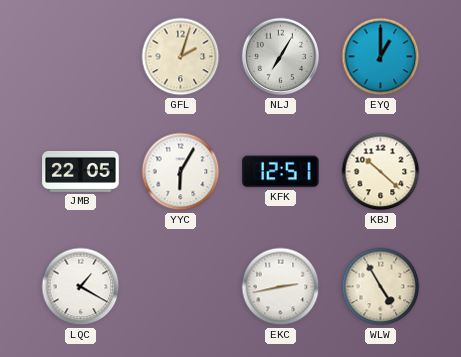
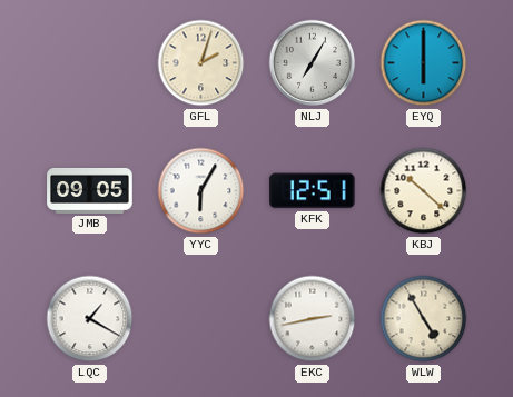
EYQ: 1:00 -> 6:00 (424, 63)
JMB: 22:05 -> 09:05 (90, 190)
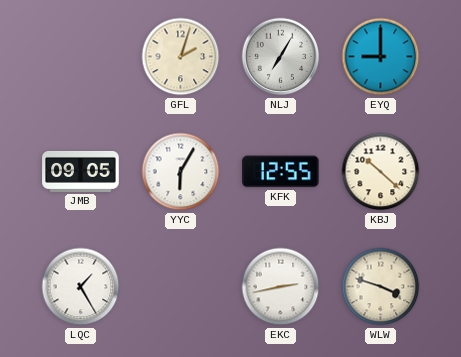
EYQ: 6:00 -> 9:00 (381, 57)
KFK: 12:51 -> 12:55 (281, 172)
LQC: 1:20 -> 1:25 (81, 287)
WLW: 4:55 -> 3:48 (381, 287)
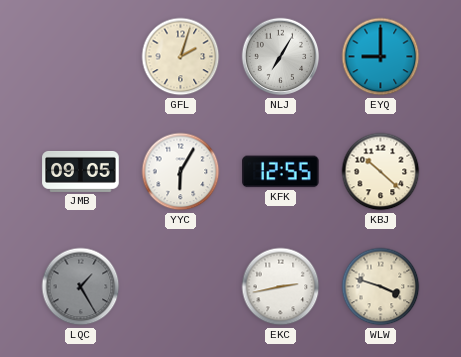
LQC dial: white -> grey (81, 287)
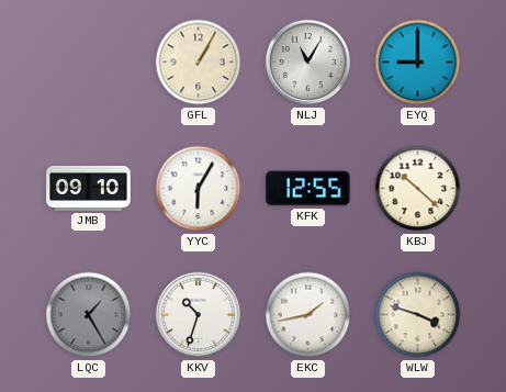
GFL: 2:03 -> 1:05 (199, 63)
NLJ: 7:05 -> 11:05 (308, 63)
JMB: 09:05 -> 09:10 (89, 188)
KKV: none -> 10:33 (199, 315)
EKC: 2:43 -> 1:43 (308, 315)
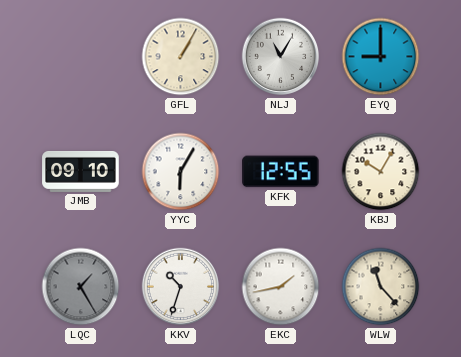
KBJ: 10:22 -> 10:05 (381, 172)
WLW: 3:48 -> 11:23 (381, 287)
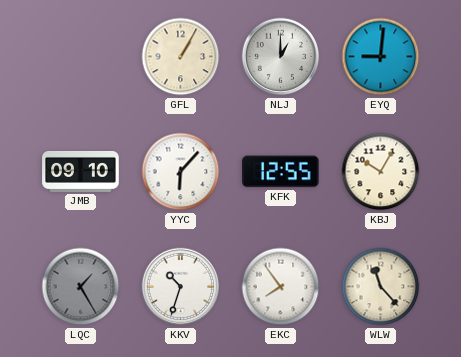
NLJ: 11:05 -> 1:00 (281, 57)
EYQ: 9:00 -> 9:01 (381, 57)
YYC: 6:05 -> 6:07 (181, 172)
EKC: 1:43 -> 7:54 (281, 287)
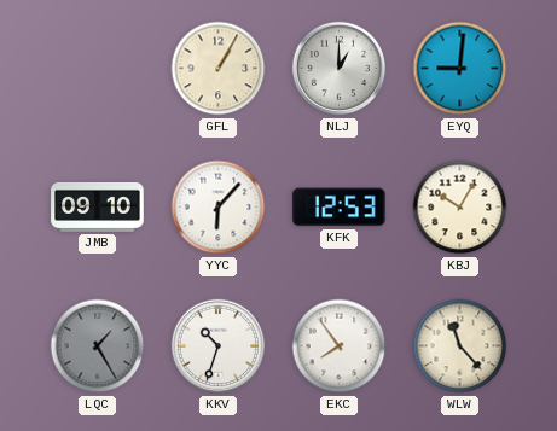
KFK: 12:55 -> 12:53 (340, 208)
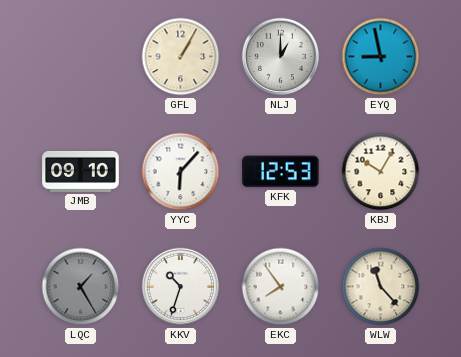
EYQ: 9:01 -> 8:58 (381, 57)
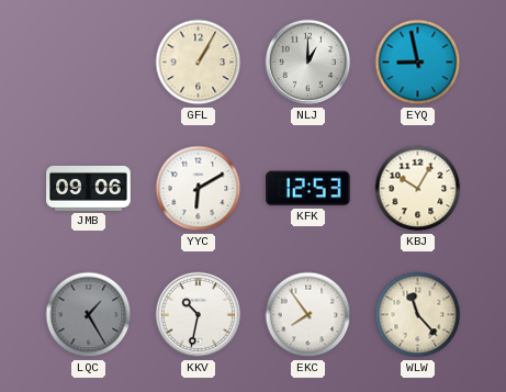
JMB: 09:10 -> 09:06 (89, 188)
YYC: 6:07 -> 6:10 (199, 189)
KKV: 10:33 -> 10:32 (199, 315)
